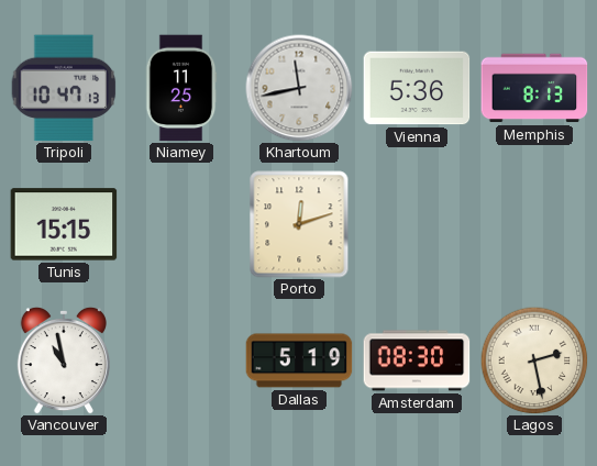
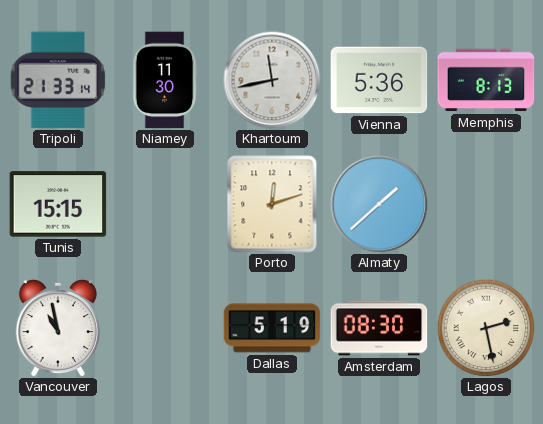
Tripoli: 10:47 -> 21:33 (58, 80)
Niamey: 11:25 -> 11:30 (165, 80)
Almaty: none -> 1:38 (379, 204)
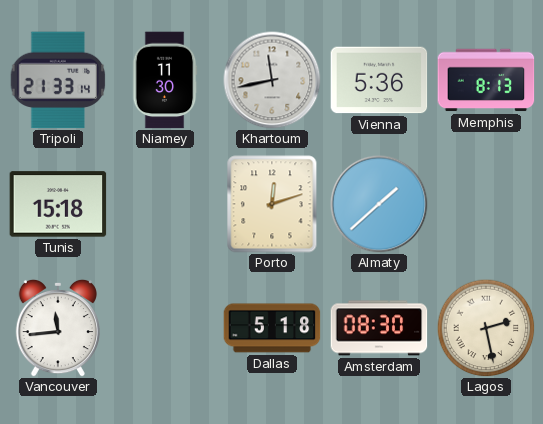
Tunis: 15:15 -> 15:18 (58, 204)
Vancouver: 10:58 -> 11:44 (58, 328)
Dallas: 5:19 -> 5:18 (272, 328)
